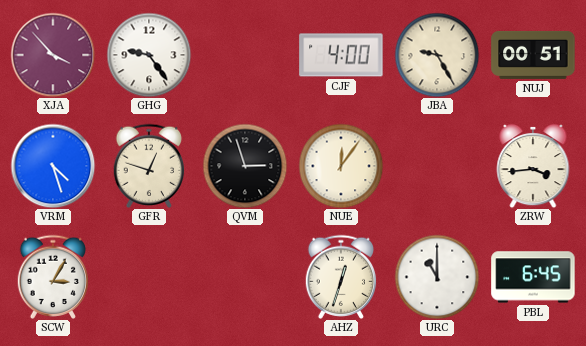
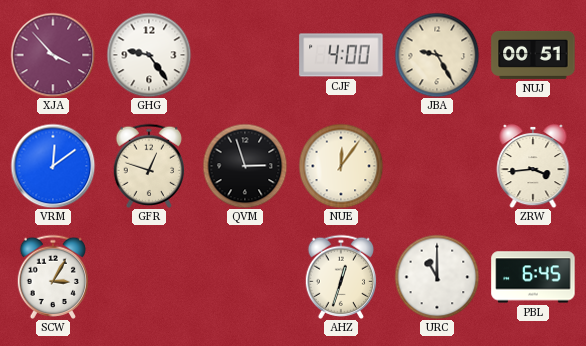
VRM: 4:27 -> 12:09 (53, 166)
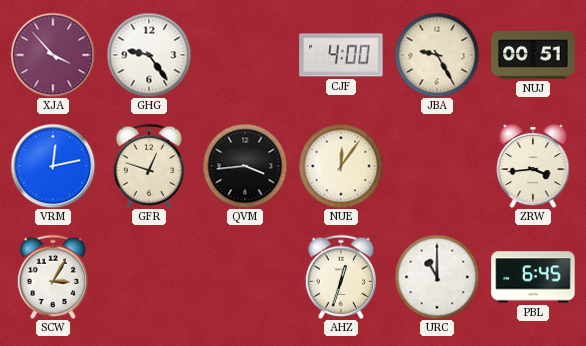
VRM: 12:09 -> 12:13 (53, 166)
QVM: 2:57 -> 3:44 (245, 166)
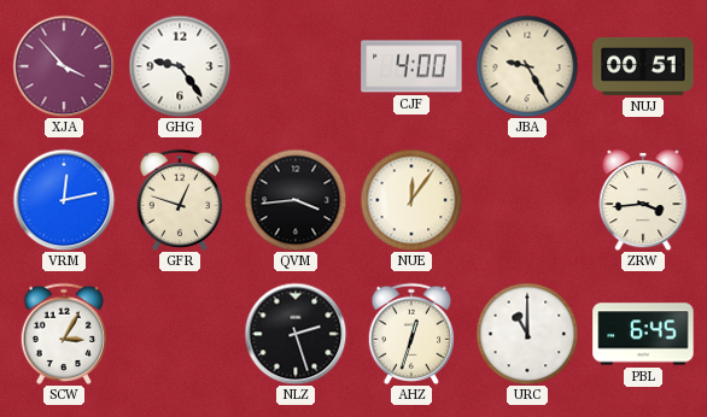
NLZ: none -> 2:27 (296, 334)
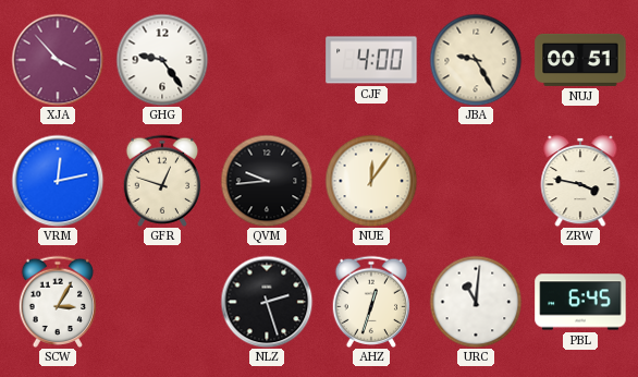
QVM: 3:44 -> 9:44 (267, 181)
ZRW: 3:44 -> 3:47 (580, 181)
URC: 11:00 -> 11:01 (476, 302)
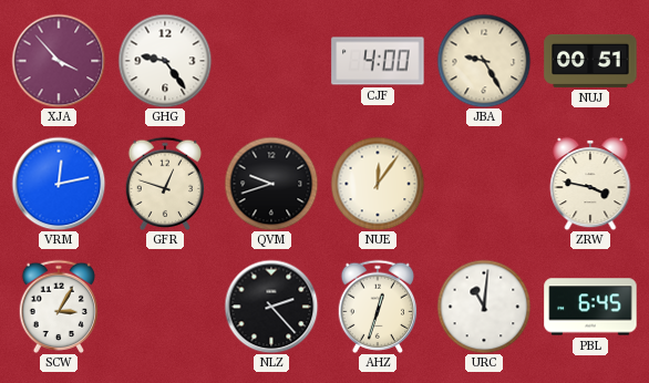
QVM: 9:44 -> 9:42 (271, 184)
NLZ: 2:27 -> 2:23 (271, 307)
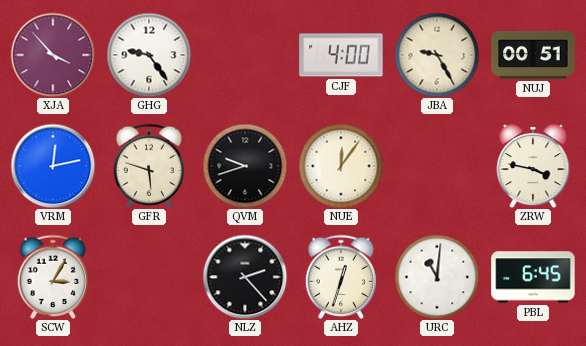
GFR: 12:48 -> 5:48 (149, 166)
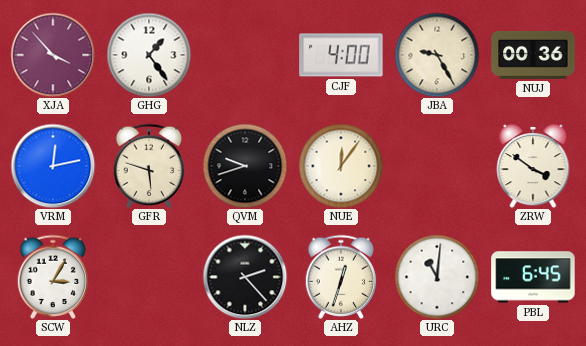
GHG: 9:24 -> 1:24 (149, 55)
NUJ: 00:51 -> 00:36 (533, 55)
ZRW: 3:47 -> 3:51 (533, 166)
